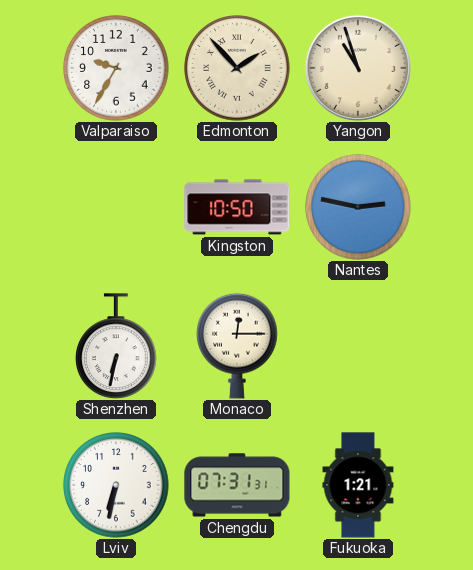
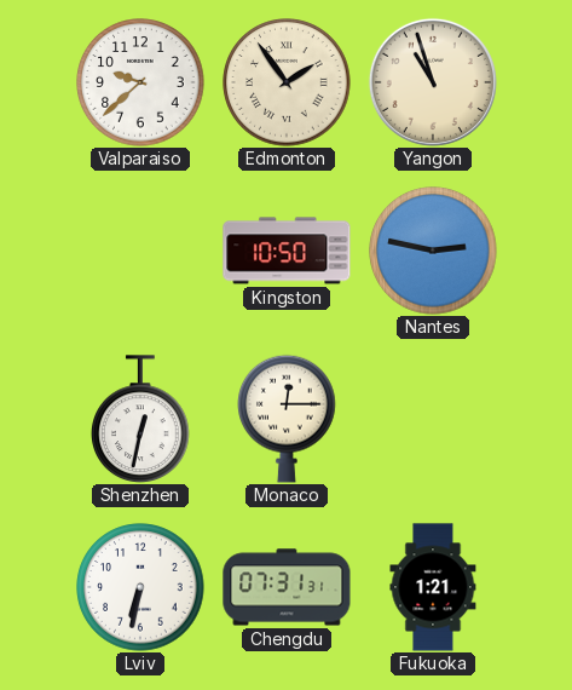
Valparaiso: 9:35 -> 9:38 (140, 82)
Edmonton: 1:53 -> 1:54 (287, 82)
Shenzhen: 6:32 -> 12:32 (140, 419)
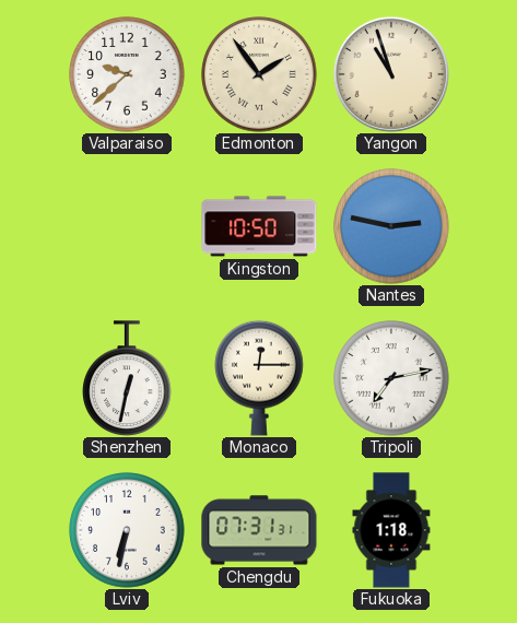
Tripoli: none -> 7:13 (391, 378)
Fukuoka: 1:21 -> 1:18 (391, 530)
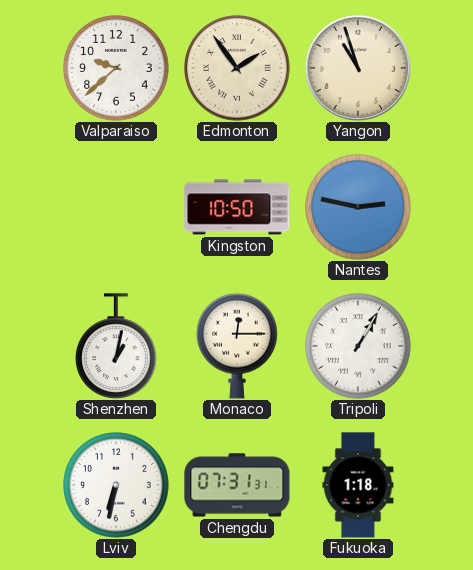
Shenzhen: 12:32 -> 1:02 (116, 346)
Tripoli: 7:13 -> 1:05 (358, 346)
